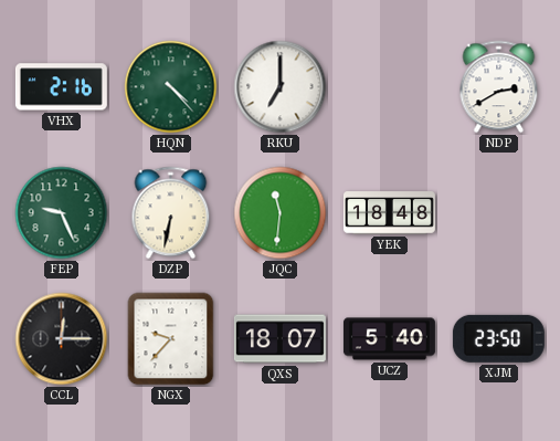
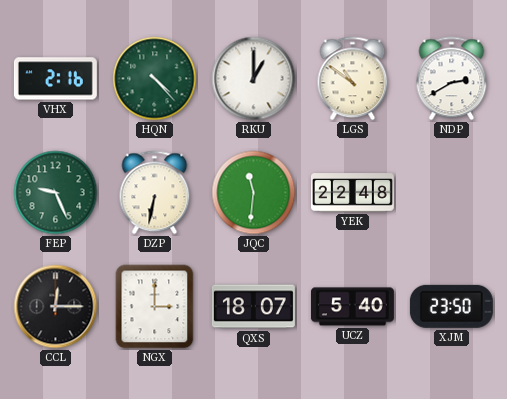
RKU: 7:00 -> 1:00 (254, 79)
LGS: none -> 10:51 (353, 79)
YEK: 18:48 -> 22:48 (352, 193)
NGX: 9:37 -> 3:00 (155, 307)
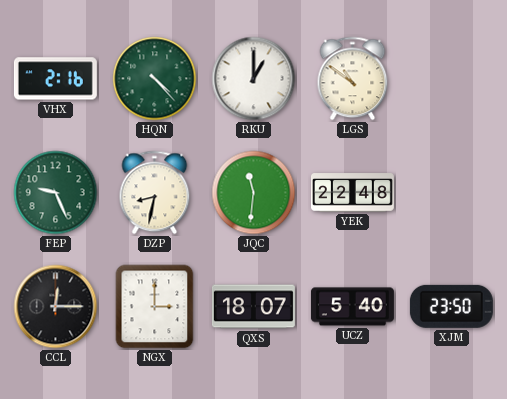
NDP: 2:40 -> none (452, 79)
DZP: 6:32 -> 8:32 (155, 193)
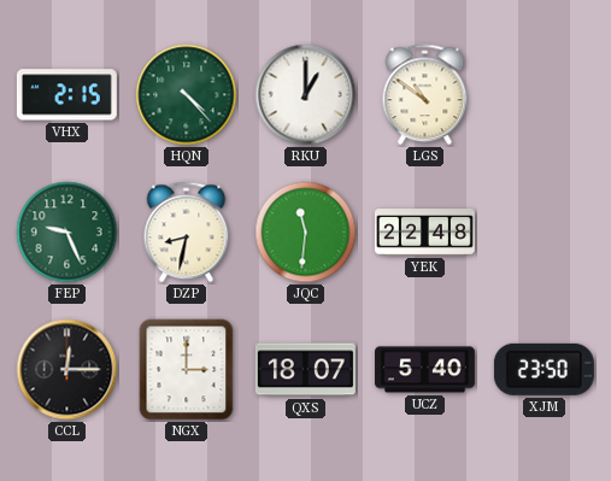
VHX: 2:16 -> 2:15 (66, 95)
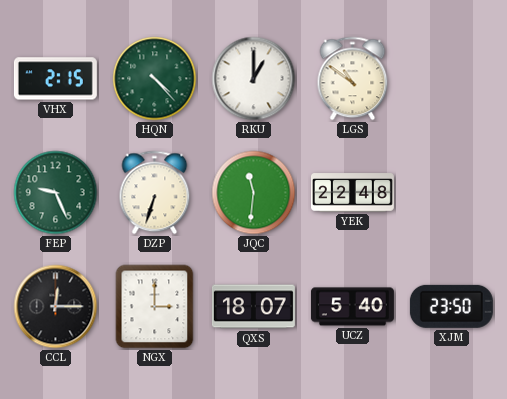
DZP: 8:32 -> 6:33 (155, 193)
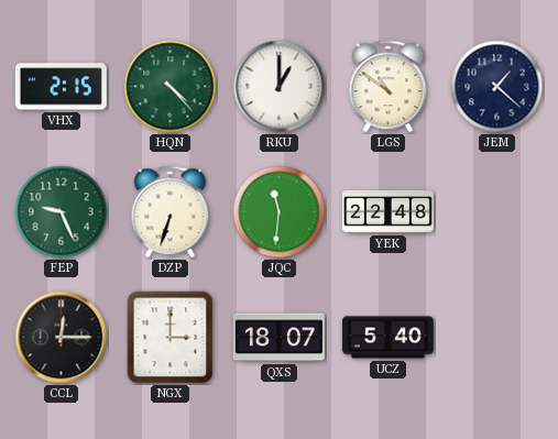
JEM: none -> 1:22 (497, 87)
XJM: 23:50 -> none (451, 306)
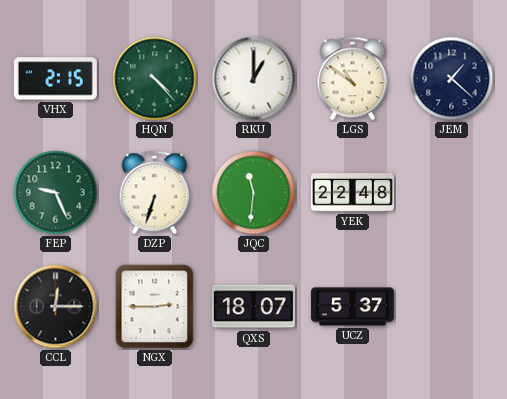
NGX: 3:00 -> 2:45 (155, 307)
UCZ: 5:40 -> 5:37 (352, 307)
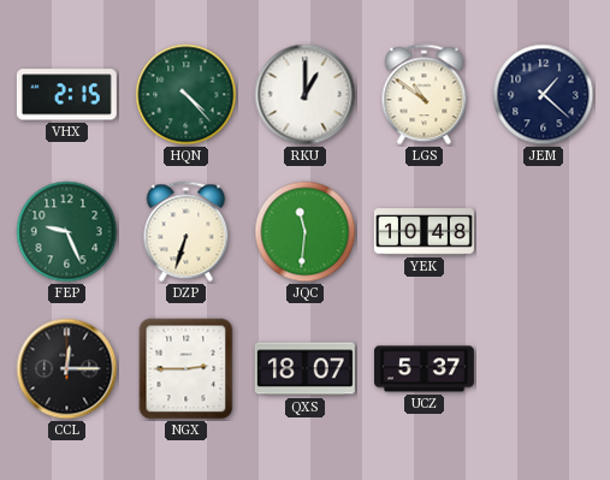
YEK: 22:48 -> 10:48 (424, 232)
